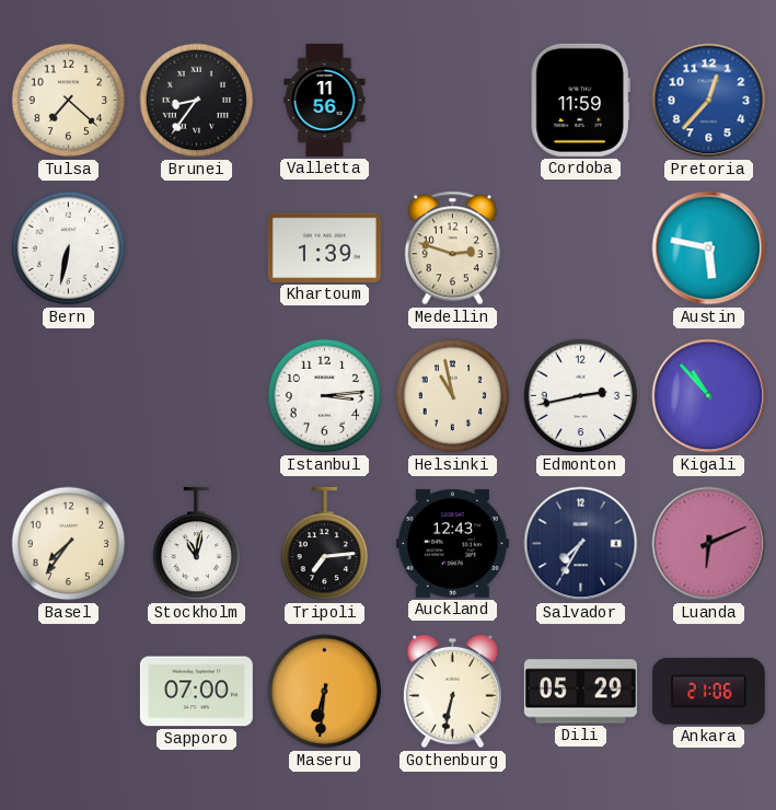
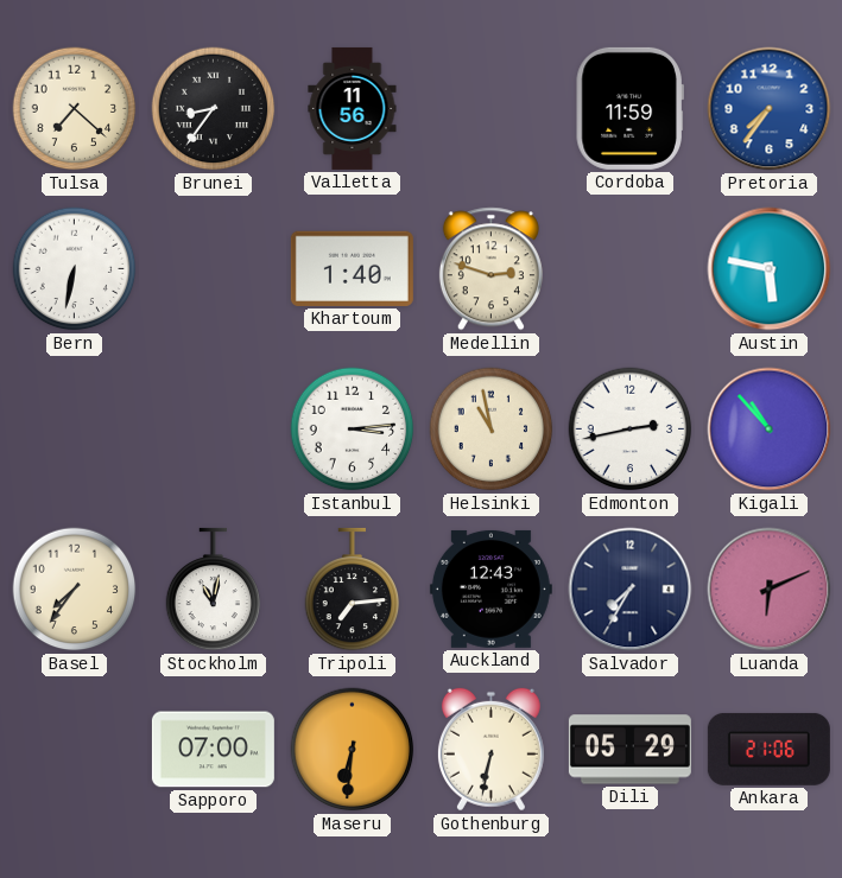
Pretoria: 12:37 -> 7:36 (770, 109)
Khartoum: 1:39 -> 1:40 (352, 268)
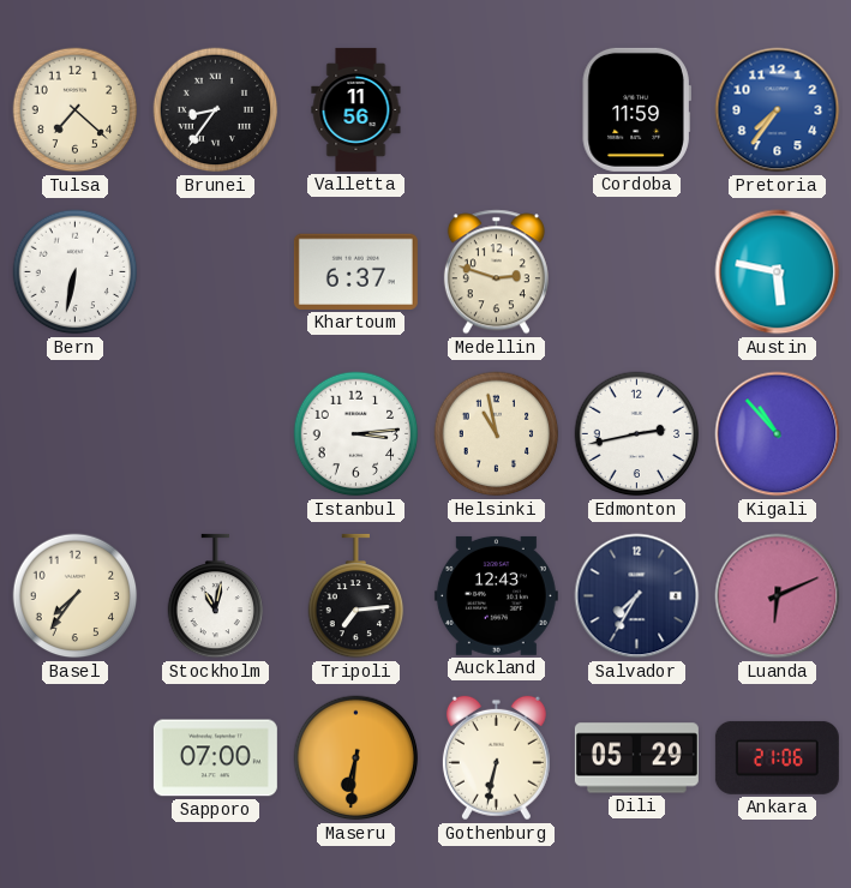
Khartoum: 1:40 -> 6:37 (355, 271)
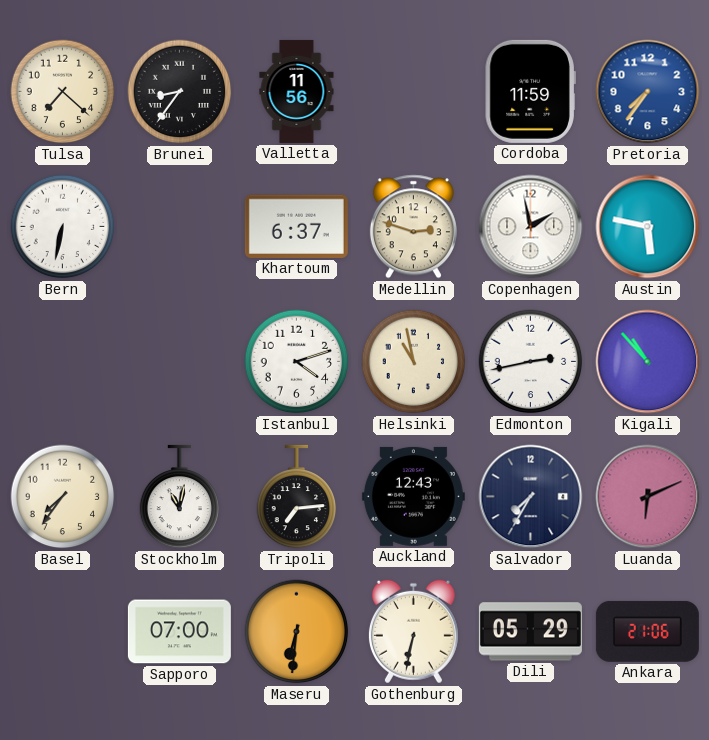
Copenhagen: none -> 1:58 (531, 227)
Istanbul: 3:14 -> 4:12 (297, 362)
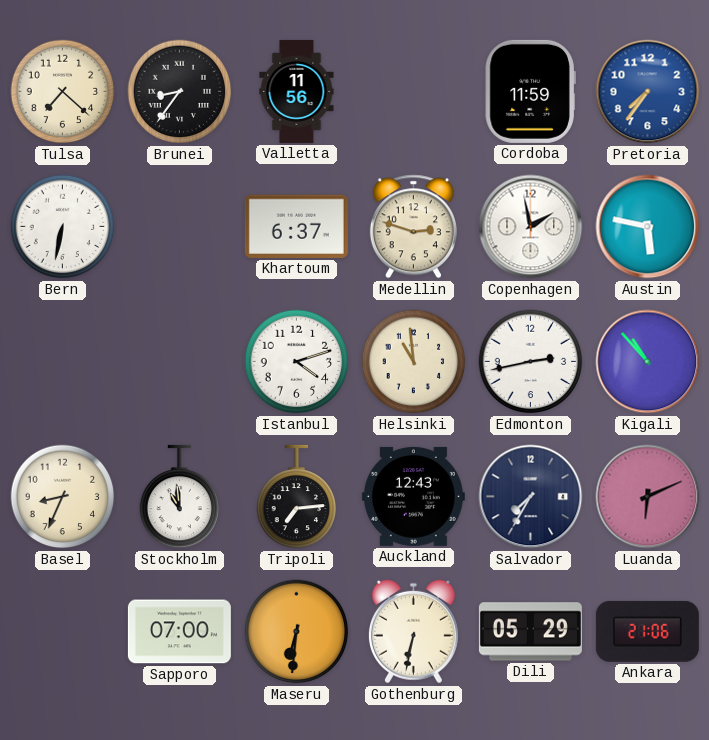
Helsinki: 10:58 -> 10:59 (414, 362)
Basel: 7:36 -> 8:34 (63, 497)
Stockholm: 11:02 -> 10:59 (180, 497)
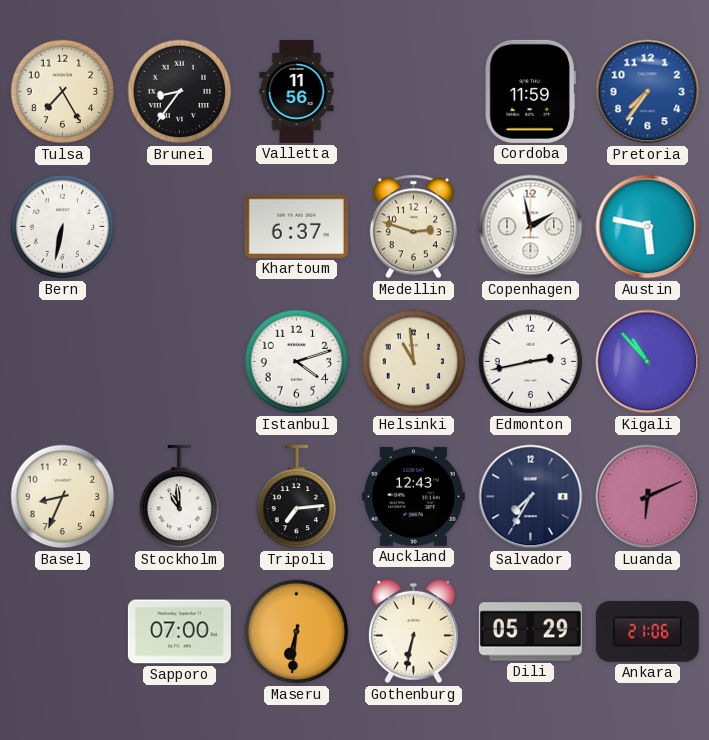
Tulsa: 7:22 -> 7:25 (63, 92)
